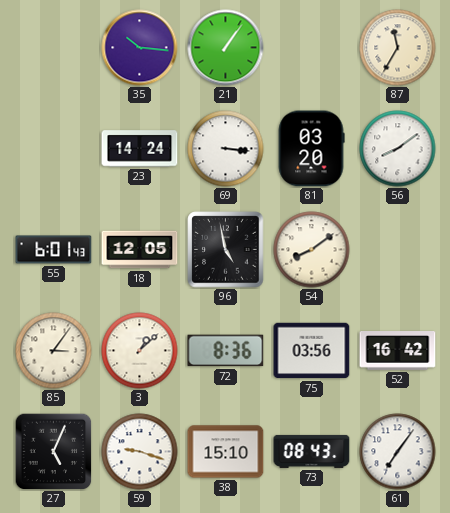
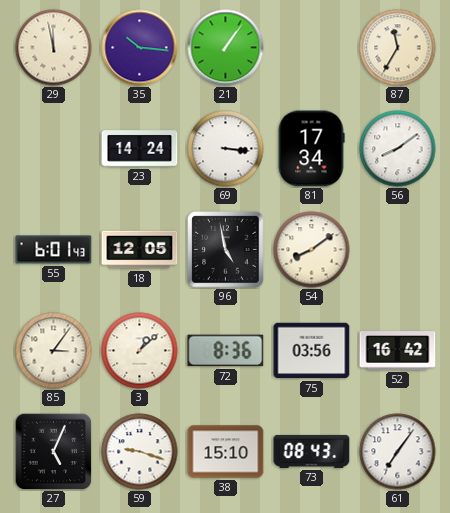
29: none -> 11:58 (54, 48)
81: 03:20 -> 17:34 (311, 149)
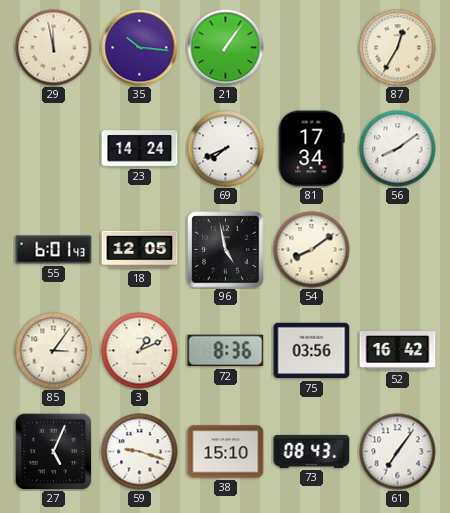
87: 11:35 -> 12:35 (398, 48)
69: 3:16 -> 7:41 (226, 149)
3: 1:08 -> 1:11 (140, 351)
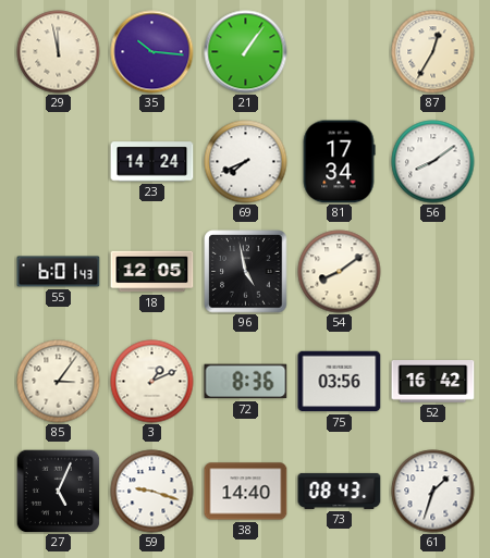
38: 15:10 -> 14:40 (246, 492)
61: 7:06 -> 1:33 (433, 492)
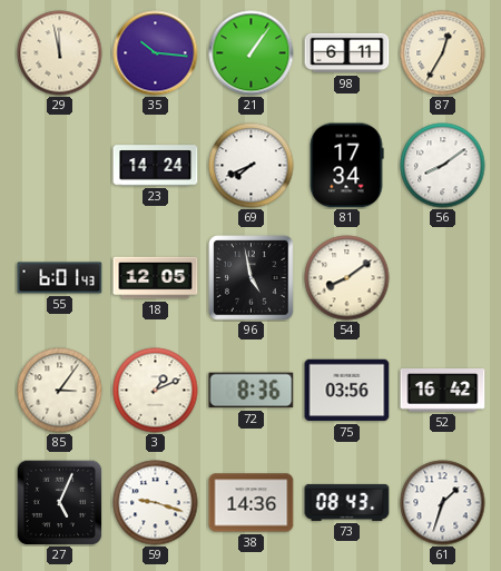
98: none -> 6:11 (347, 53)
38: 14:40 -> 14:36 (252, 503)
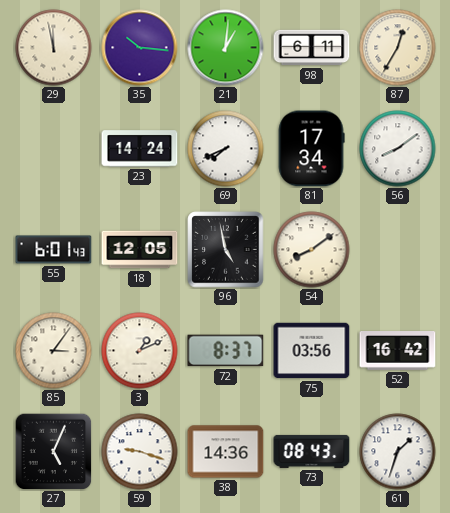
21: 1:06 -> 1:01 (226, 48)
72: 8:36 -> 8:37 (226, 351)
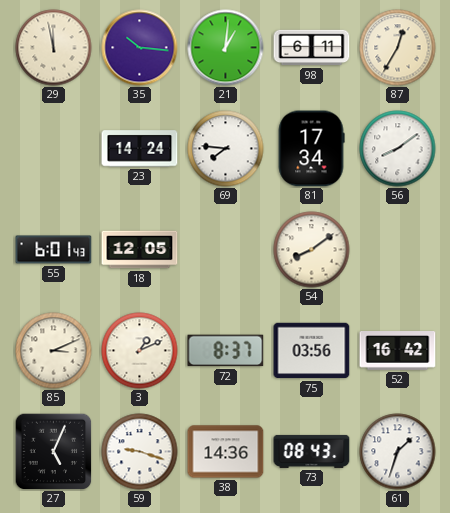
69: 7:41 -> 7:46 (226, 149)
96: 4:58 -> none (226, 250)
85: 3:06 -> 3:11 (54, 351)
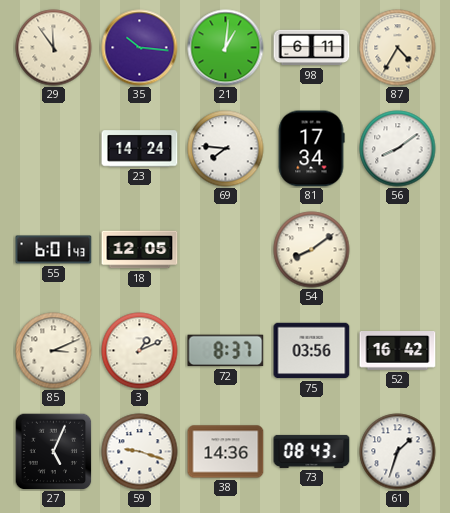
29: 11:58 -> 11:54 (54, 48)
87: 12:35 -> 4:35 (398, 48)
